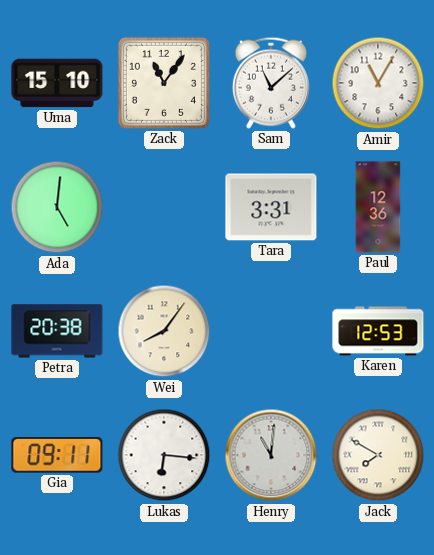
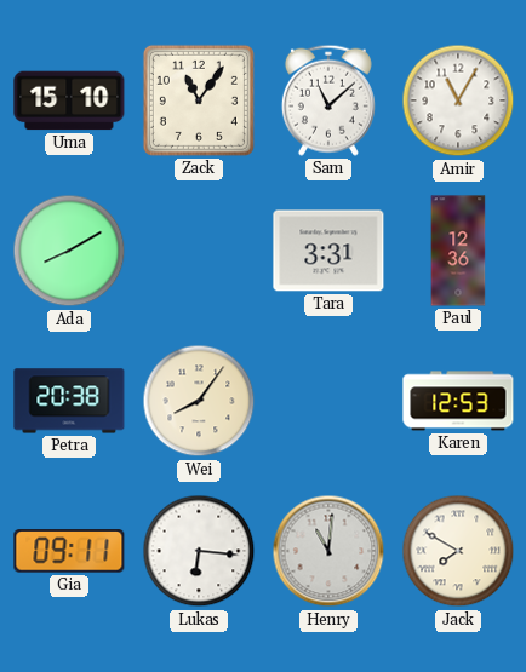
Ada: 5:01 -> 8:10 (69, 251)
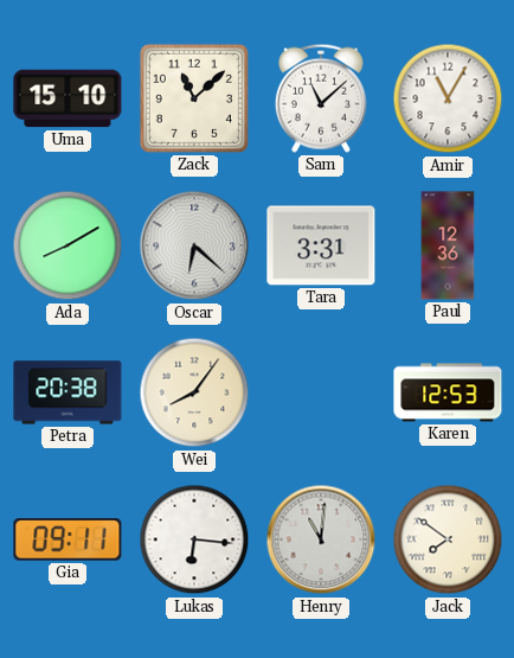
Zack: 11:06 -> 11:08 (194, 98)
Oscar: none -> 6:22 (194, 245)
Jack: 7:50 -> 7:51 (448, 539)
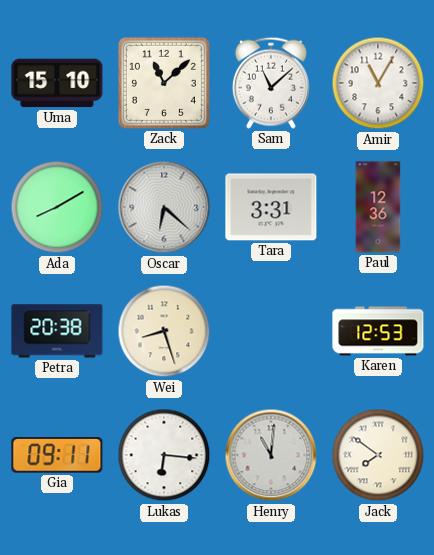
Wei: 8:06 -> 8:27 (164, 331)
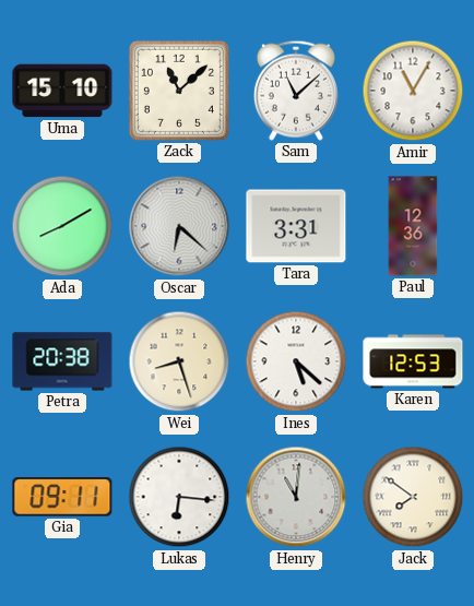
Ines: none -> 5:22 (296, 361)
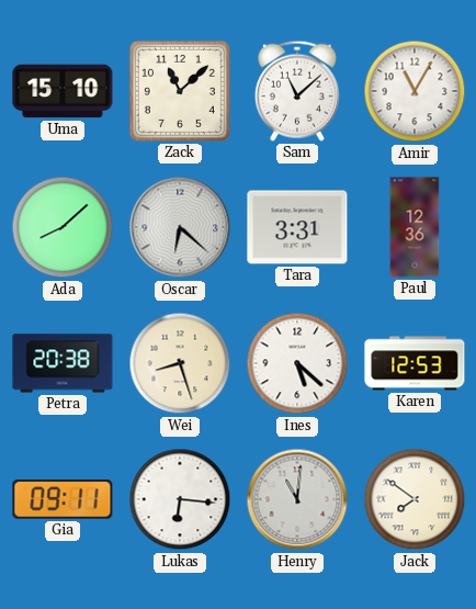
Ada: 8:10 -> 8:08 (63, 227)
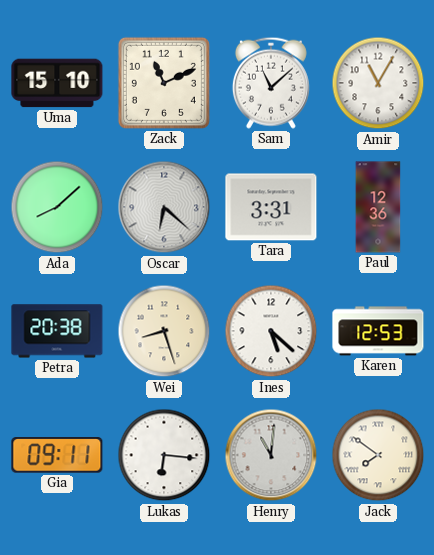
Zack: 11:08 -> 11:11 (164, 83)
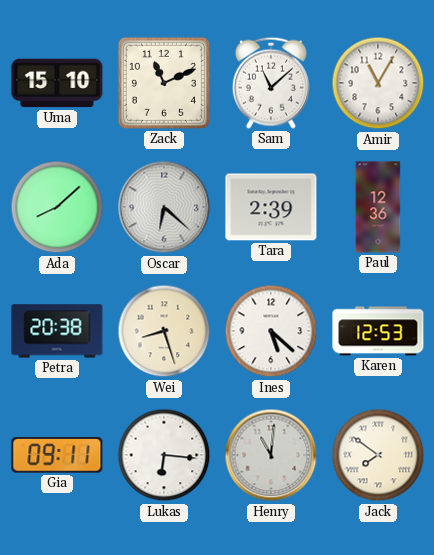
Tara: 3:31 -> 2:39 (271, 207)
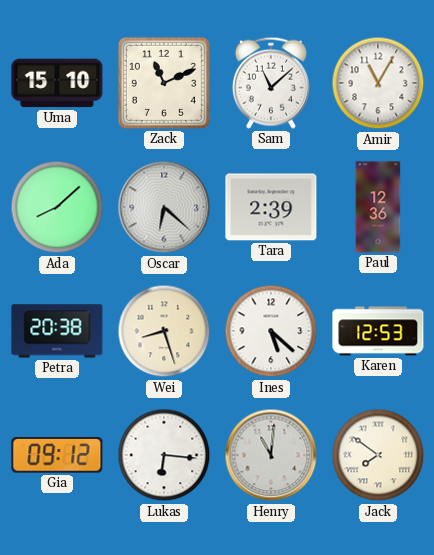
Gia: 09:11 -> 09:12 (57, 455)
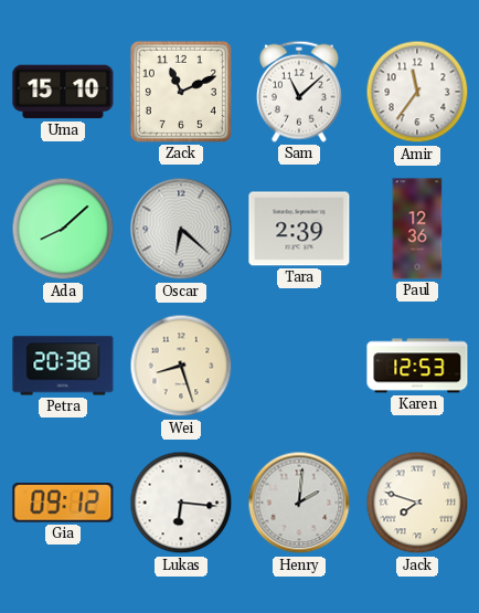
Amir: 11:05 -> 11:36 (417, 92)
Ines: 5:22 -> none (271, 331)
Henry: 11:01 -> 2:01 (299, 503)
Jack: 7:51 -> 7:48 (417, 503)
